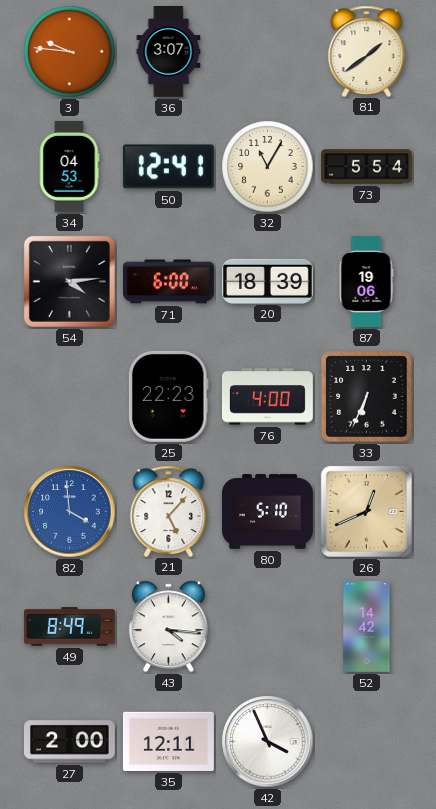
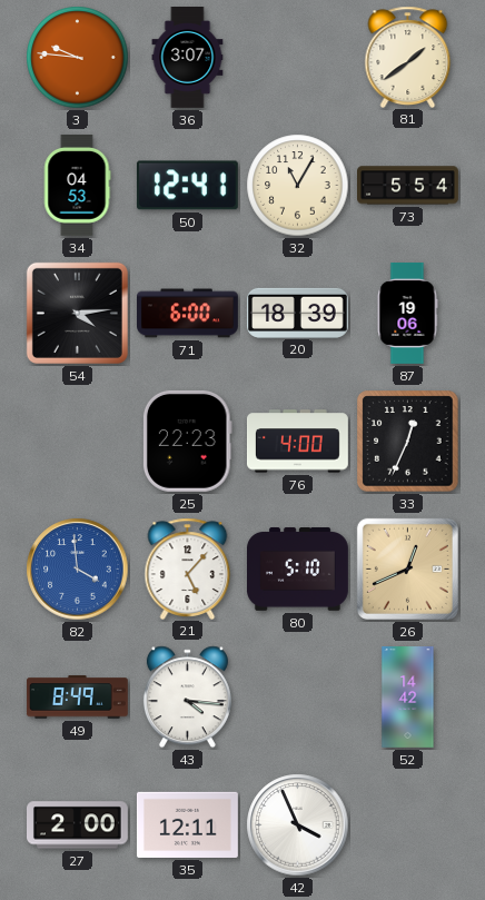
33: 6:34 -> 12:34 (408, 442)
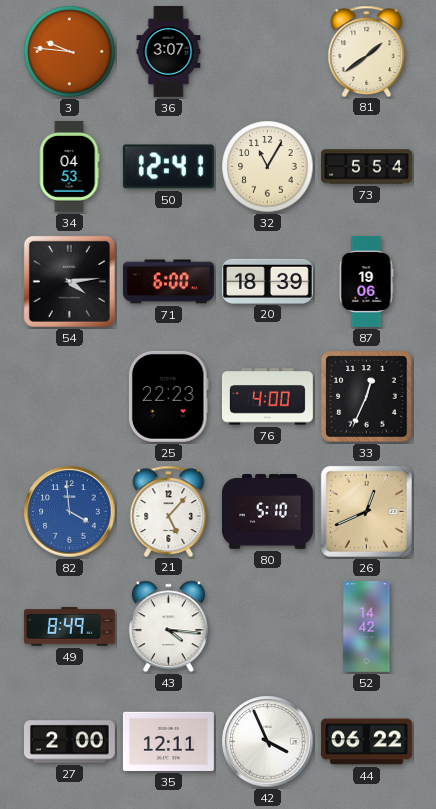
44: none -> 06:22 (366, 742)
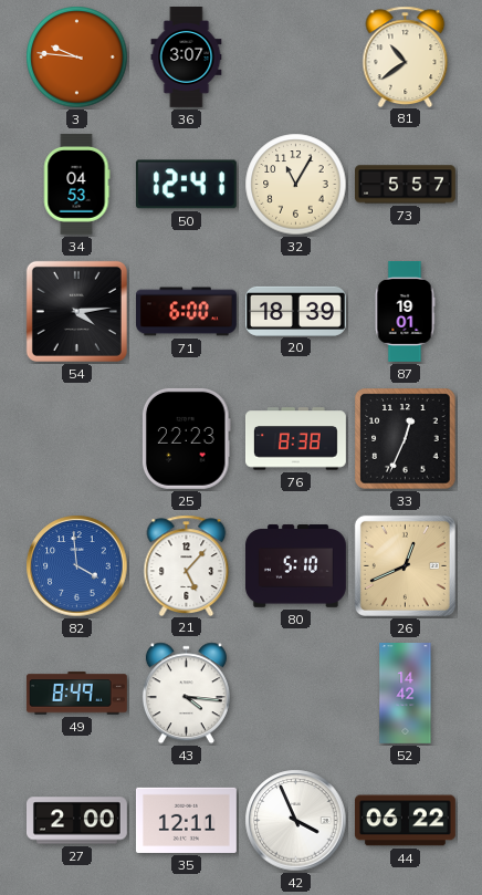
81: 1:39 -> 10:39 (406, 56)
73: 5:54 -> 5:57 (406, 185)
87: 19:06 -> 19:01 (405, 312)
76: 4:00 -> 8:38 (296, 439)
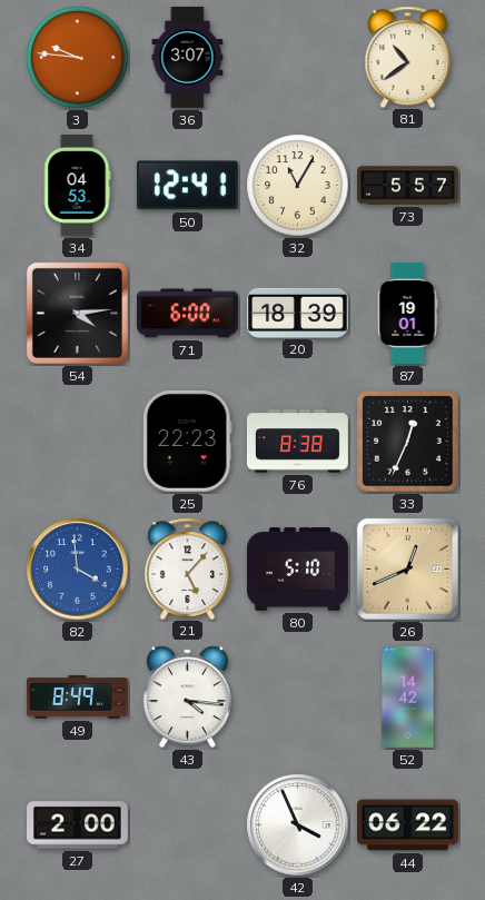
35: 12:11 -> none (186, 820)
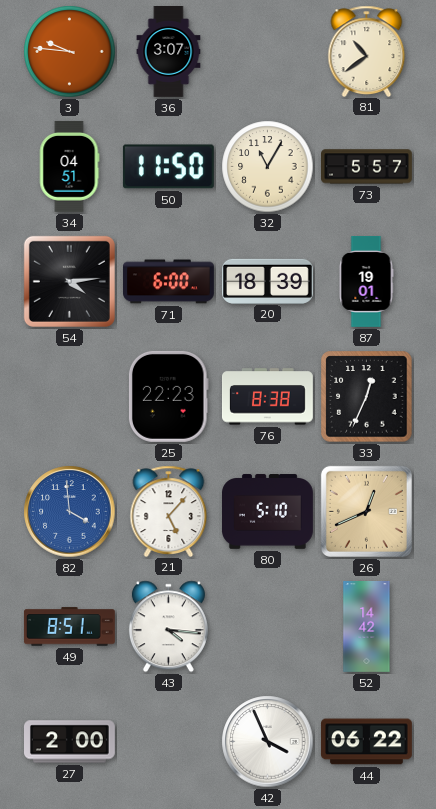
34: 04:53 -> 04:51 (69, 166)
50: 12:41 -> 11:50 (168, 167)
49: 8:49 -> 8:51 (69, 627)
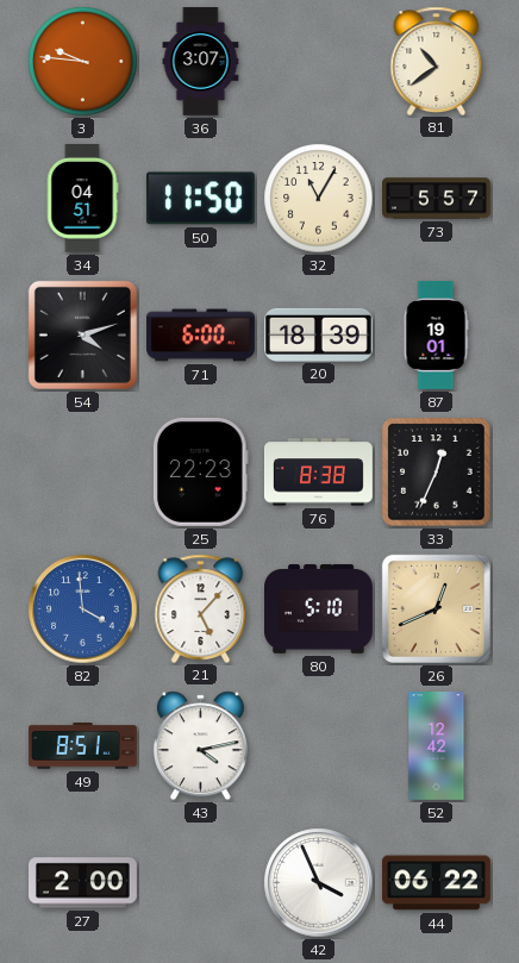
54: 4:14 -> 4:12 (82, 334)
43: 4:16 -> 4:13 (200, 746)
52: 14:42 -> 12:42 (437, 746)
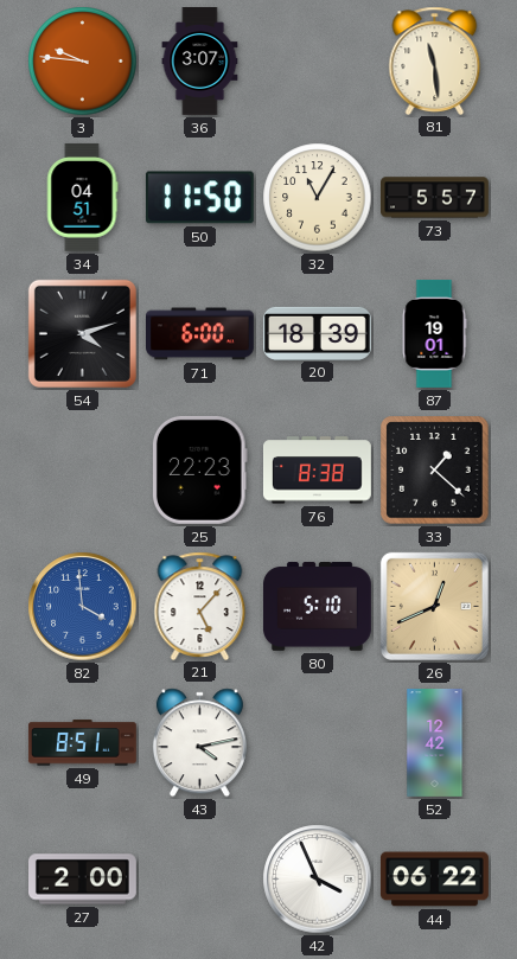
81: 10:39 -> 11:29 (435, 60)
33: 12:34 -> 1:22 (435, 471)
